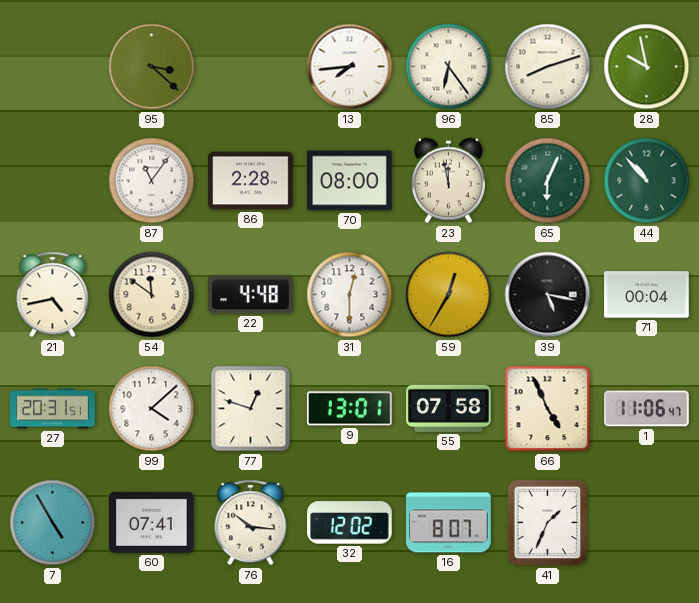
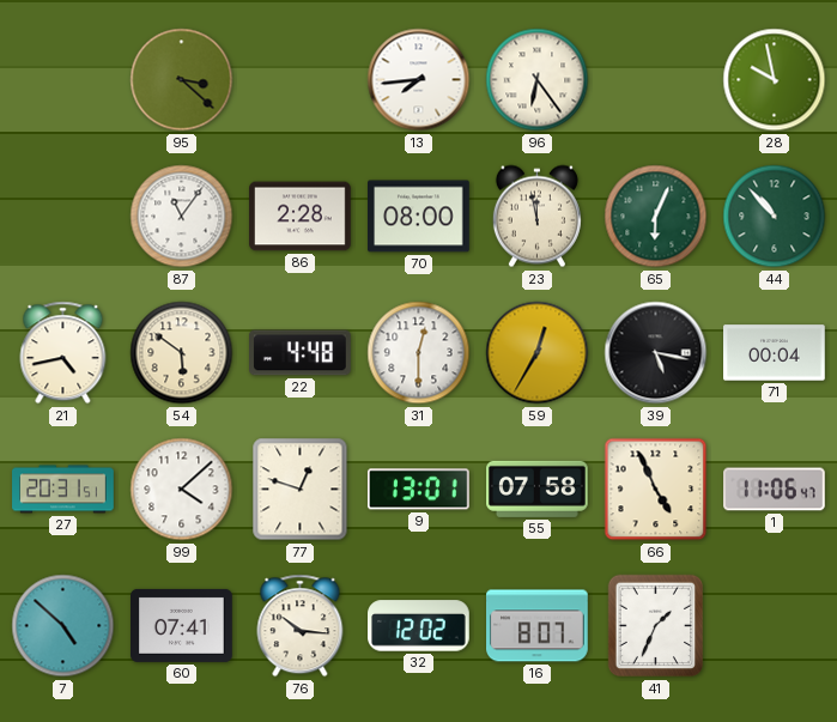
85: 8:12 -> none (548, 67)
54: 11:51 -> 5:51 (182, 353)
7: 4:55 -> 4:52 (63, 626)
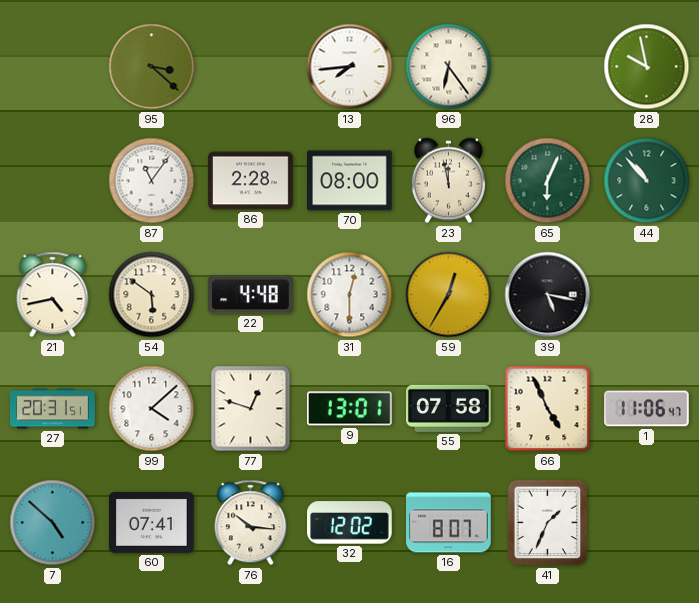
71: 00:04 -> none (775, 353)
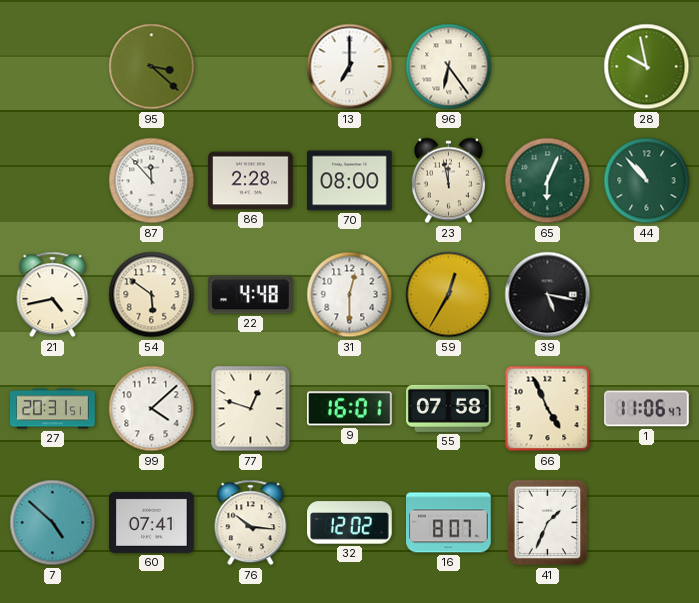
13: 7:44 -> 7:00 (350, 67)
87: 11:06 -> 11:53 (152, 181)
9: 13:01 -> 16:01 (349, 409)
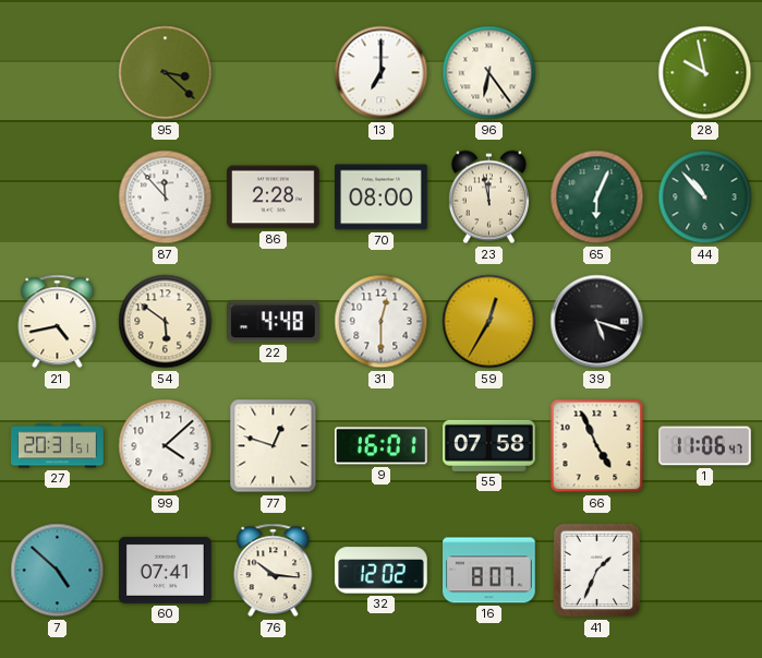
39: 5:17 -> 5:18 (597, 322)
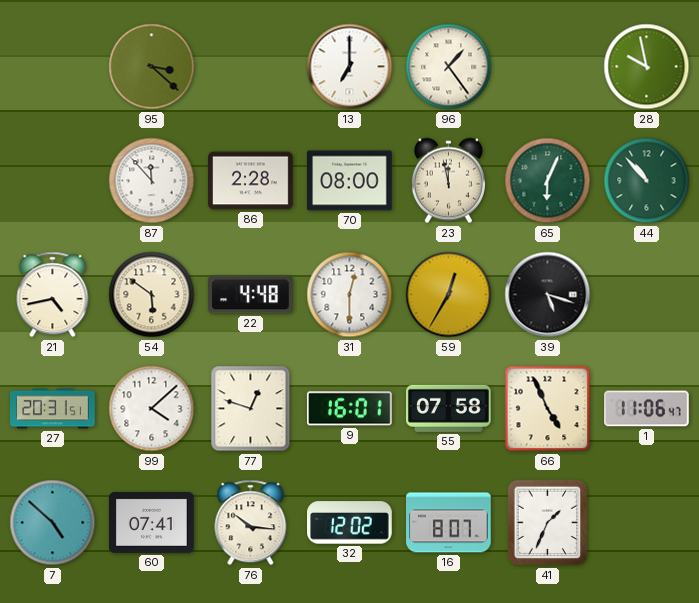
96: 6:24 -> 1:24 (449, 67)
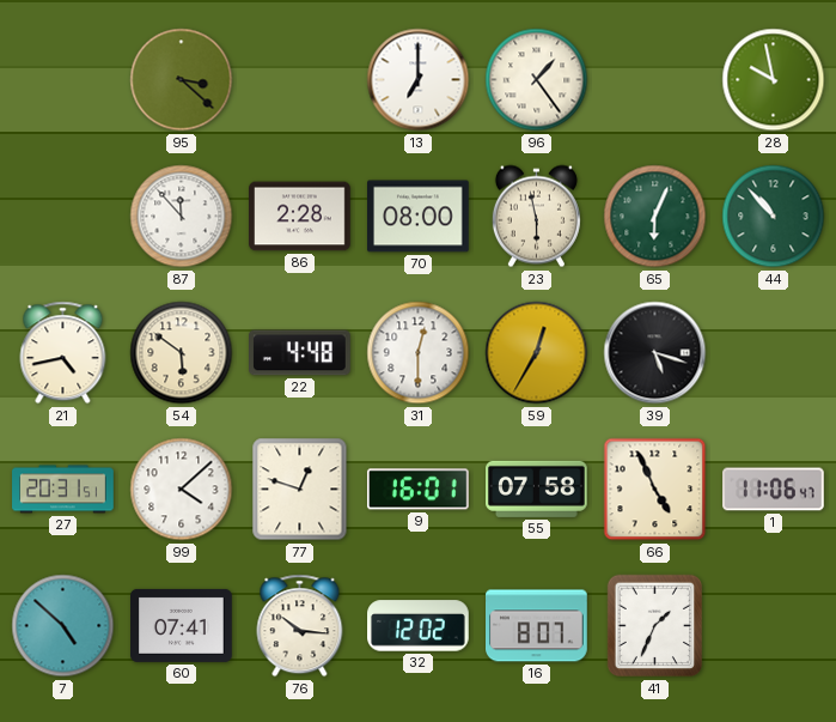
23: 11:58 -> 5:58 (536, 217)
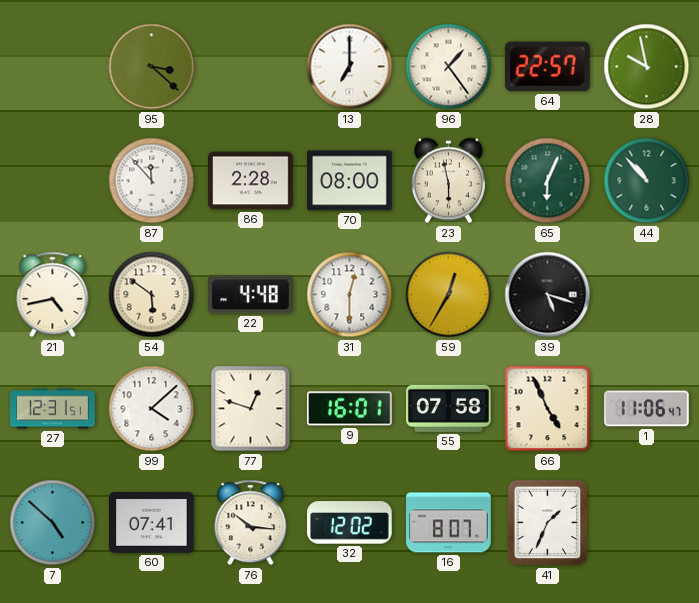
64: none -> 22:57 (547, 67)
27: 20:31 -> 12:31 (53, 409)
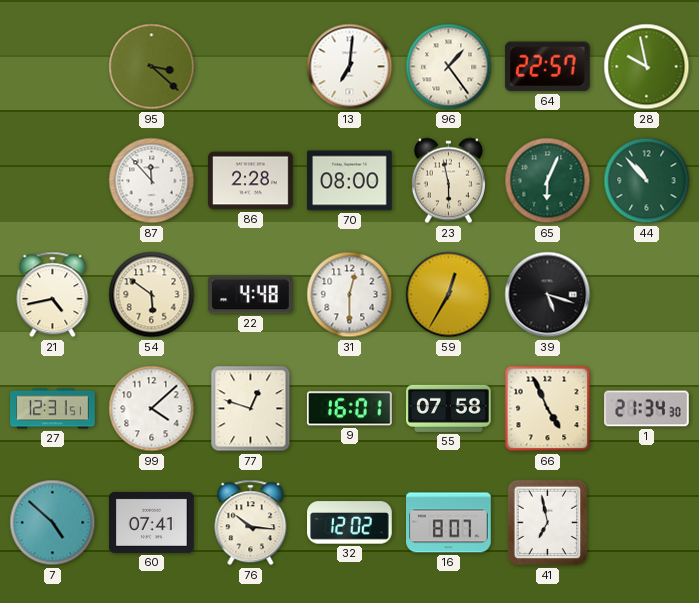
13: 7:00 -> 7:01 (350, 67)
1: 11:06 -> 21:34 (647, 409)
41: 1:34 -> 6:58 (548, 523)
